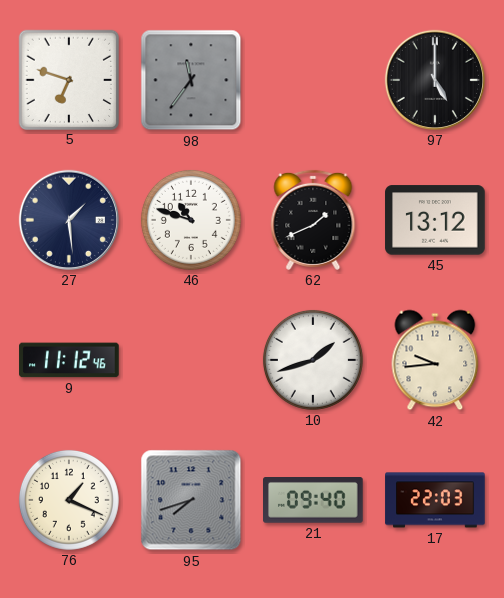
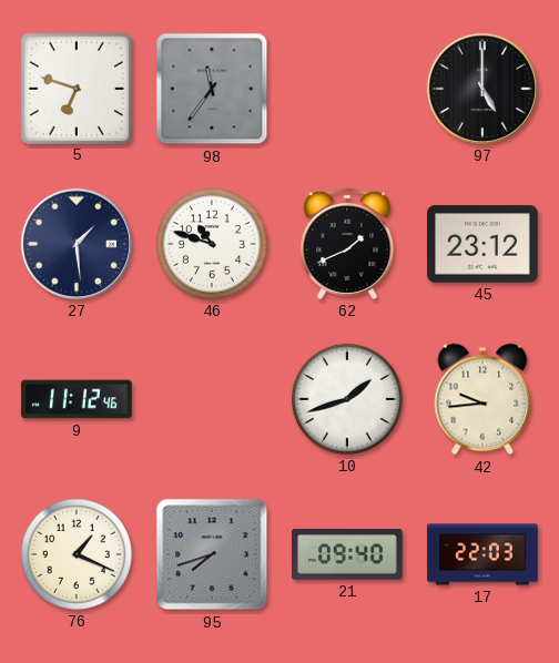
45: 13:12 -> 23:12 (482, 244)
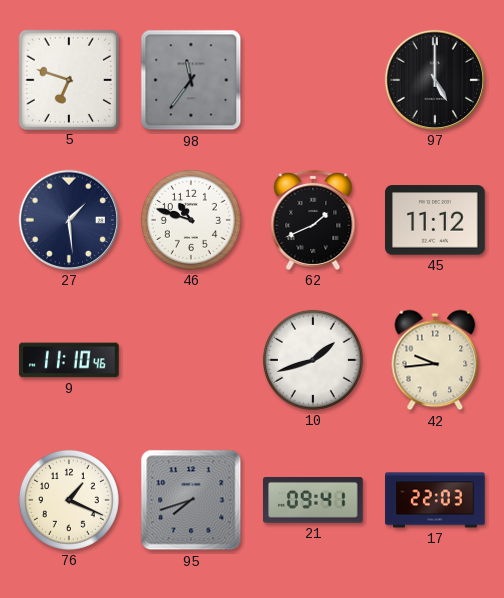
45: 23:12 -> 11:12 (435, 220)
9: 11:12 -> 11:10 (69, 360)
21: 09:40 -> 09:41 (313, 501)
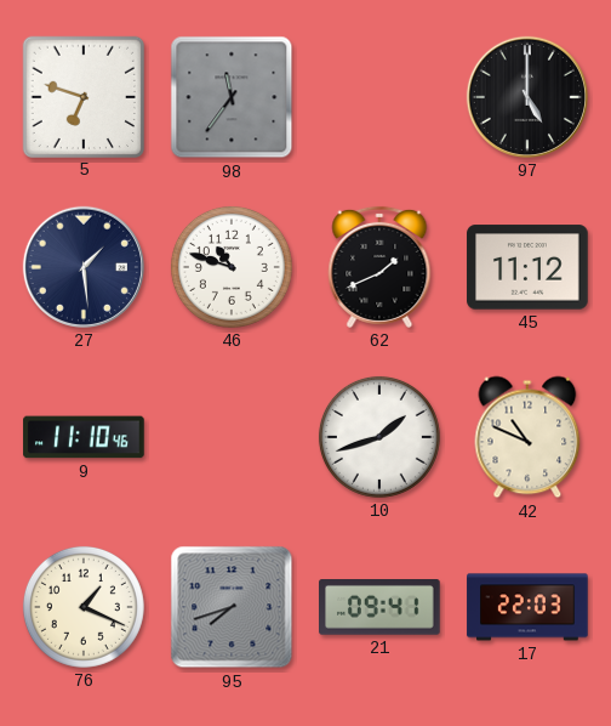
42: 9:44 -> 10:49 (527, 437)
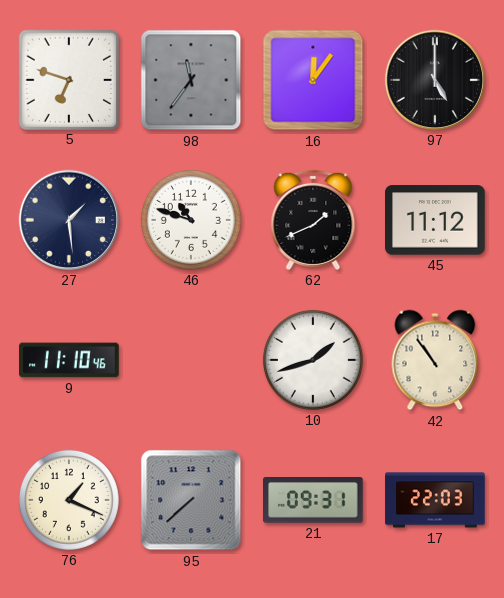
16: none -> 12:06 (313, 80)
42: 10:49 -> 10:54 (435, 360)
95: 7:42 -> 7:38 (191, 500)
21: 09:41 -> 09:31 (313, 501)
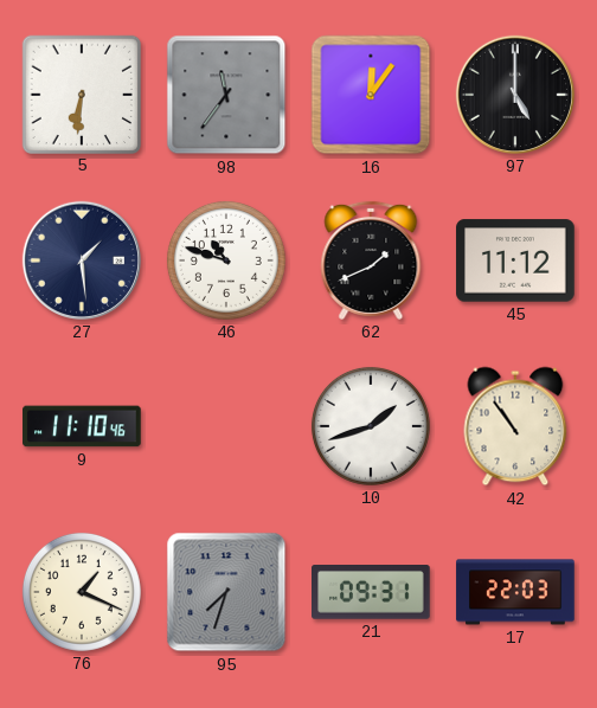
5: 6:48 -> 6:31 (81, 94)
95: 7:38 -> 7:33 (226, 592)
